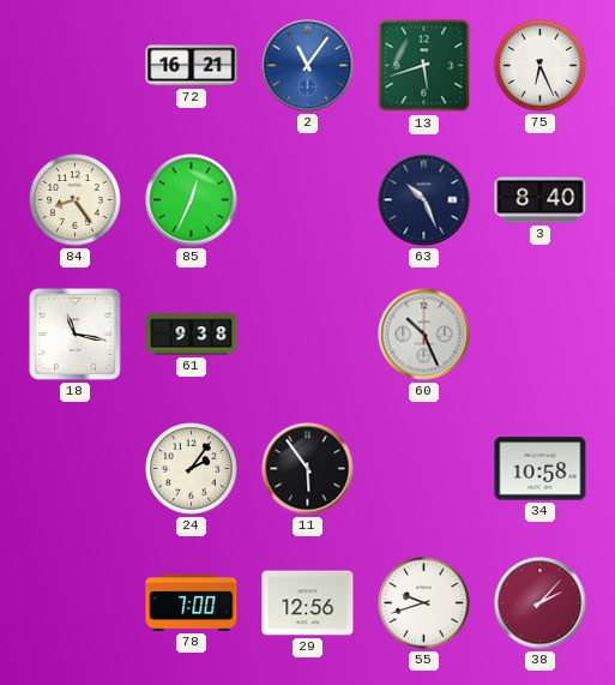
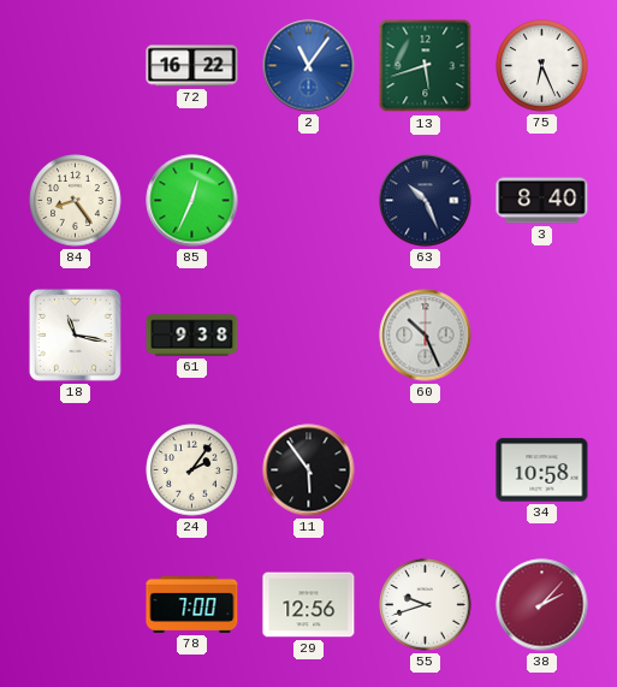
72: 16:21 -> 16:22 (192, 66)
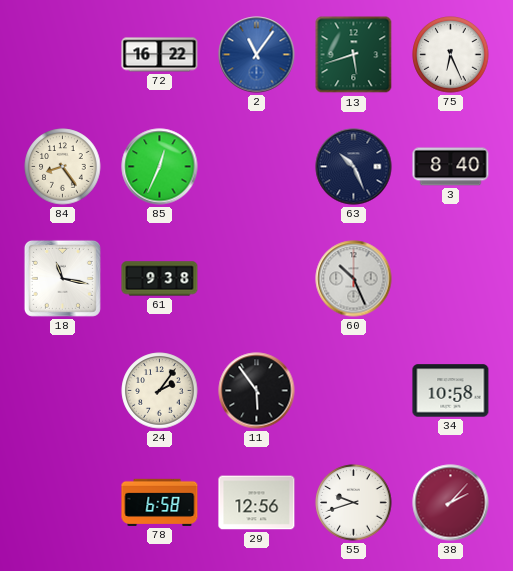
78: 7:00 -> 6:58 (160, 502)
